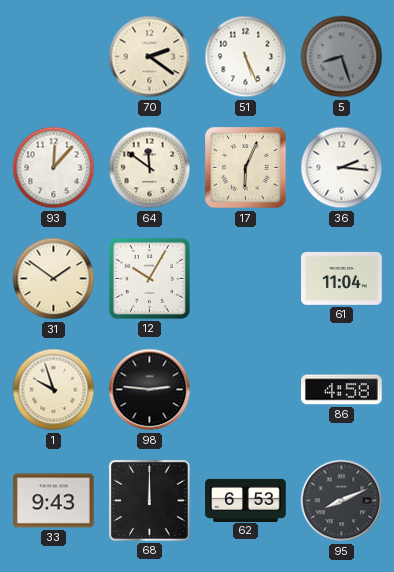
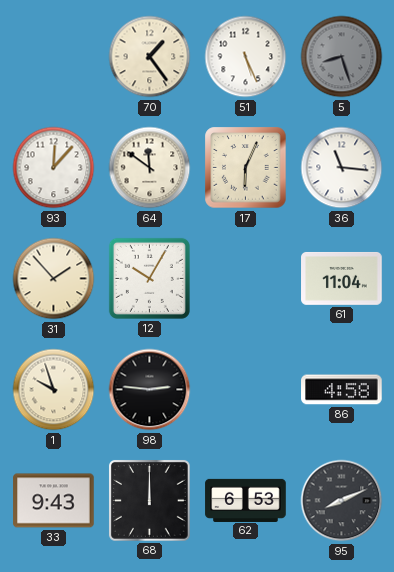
70: 2:21 -> 1:24 (150, 57)
36: 2:16 -> 11:16 (342, 168)
31: 1:51 -> 1:53 (54, 279)
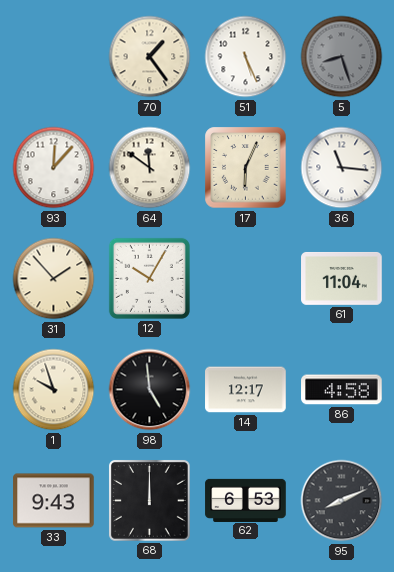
98: 2:46 -> 4:59 (150, 390)
14: none -> 12:17 (246, 390)
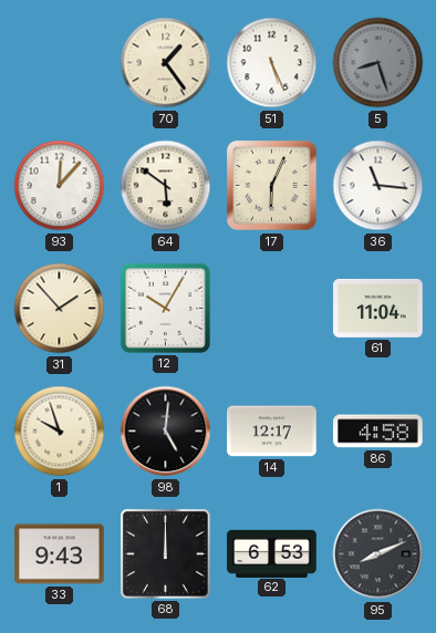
64: 11:51 -> 5:51 (166, 186)
98: 4:59 -> 5:01 (166, 432)
